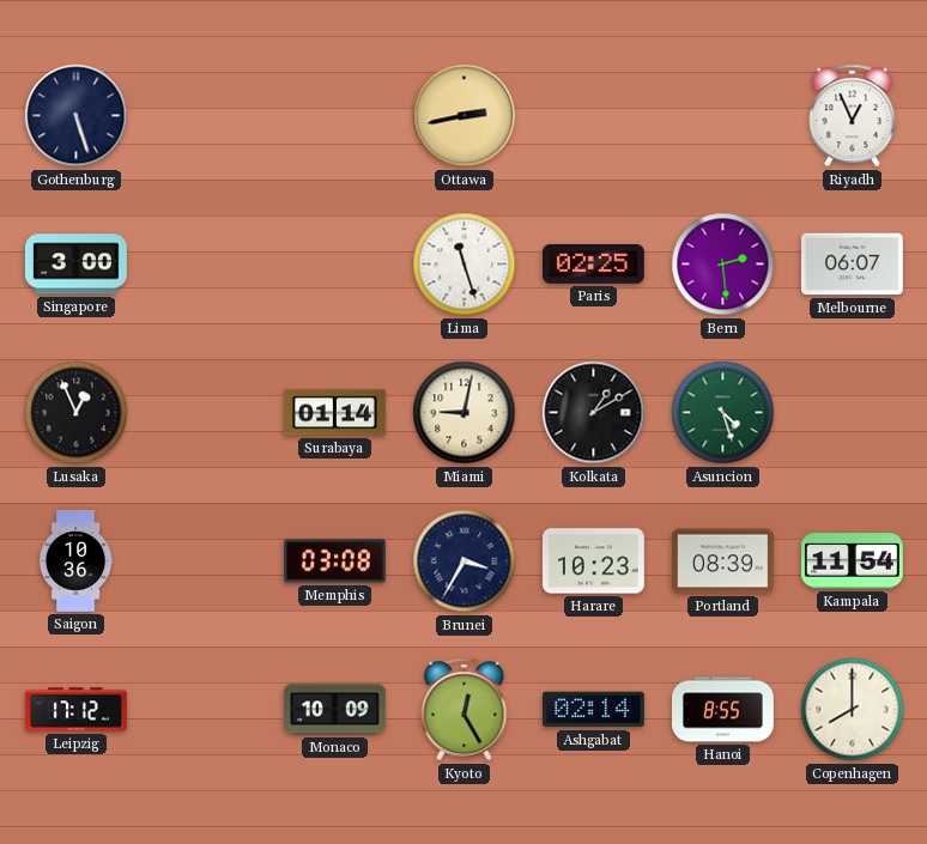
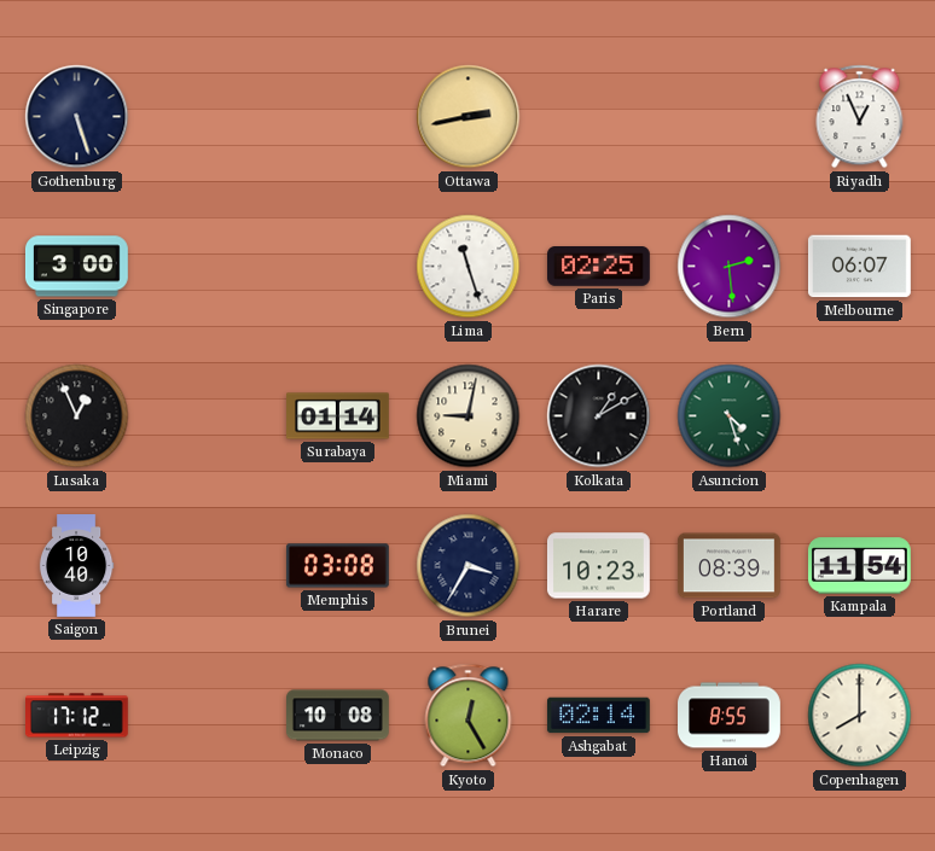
Saigon: 10:36 -> 10:40 (76, 566)
Monaco: 10:09 -> 10:08 (338, 716)
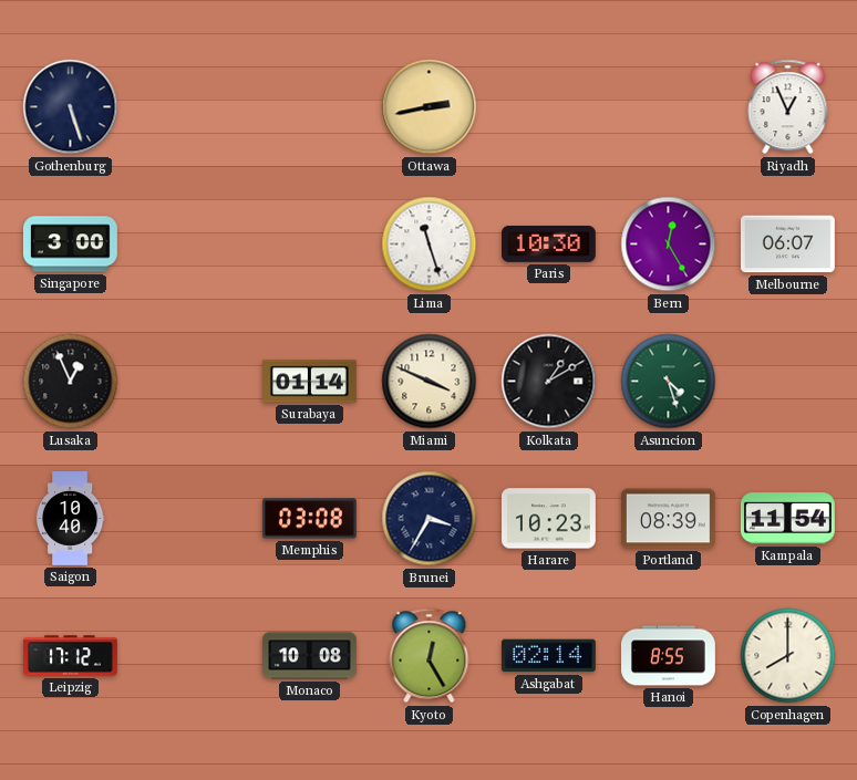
Paris: 02:25 -> 10:30 (549, 245)
Bern: 2:29 -> 12:25 (669, 245)
Miami: 9:02 -> 3:49 (430, 382)
